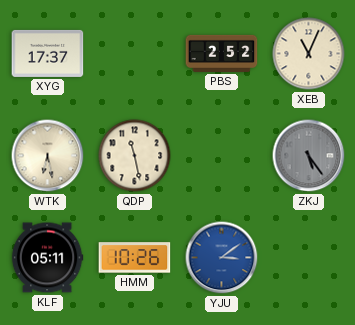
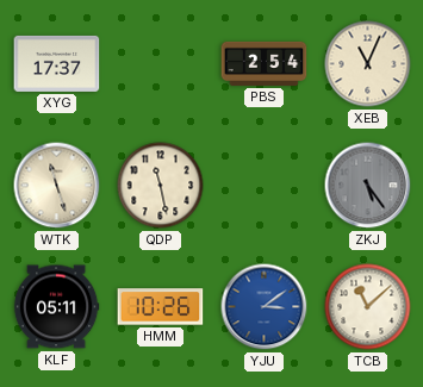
PBS: 2:52 -> 2:54 (265, 63)
WTK: 6:28 -> 11:27 (57, 186)
TCB: none -> 11:08 (368, 307)
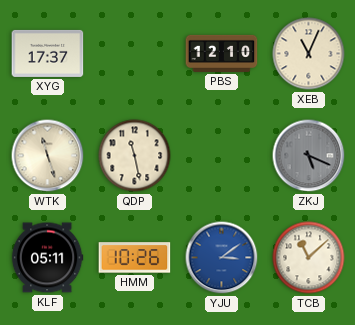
PBS: 2:54 -> 12:10 (222, 53)
ZKJ: 5:24 -> 5:19 (309, 156)
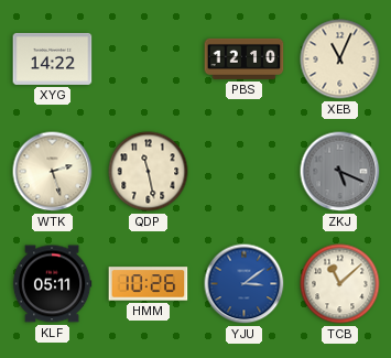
XYG: 17:37 -> 14:22 (53, 58)
WTK: 11:27 -> 2:27 (53, 172)
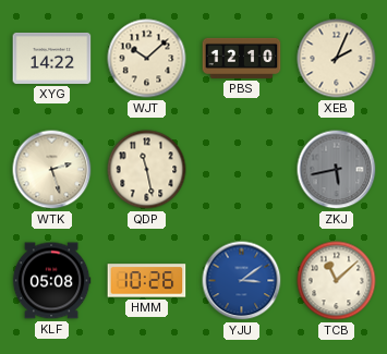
WJT: none -> 10:08 (147, 59)
XEB: 11:04 -> 2:04 (337, 59)
ZKJ: 5:19 -> 5:43 (337, 170)
KLF: 05:11 -> 05:08 (51, 281)
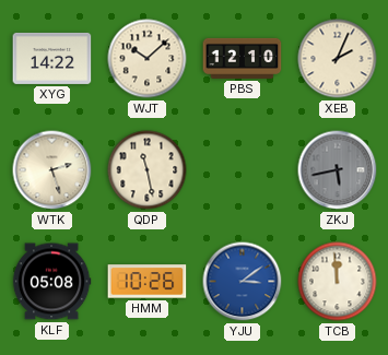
TCB: 11:08 -> 11:59 (338, 282)
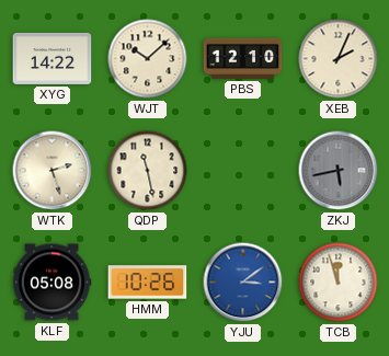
TCB: 11:59 -> 11:57 (339, 283)
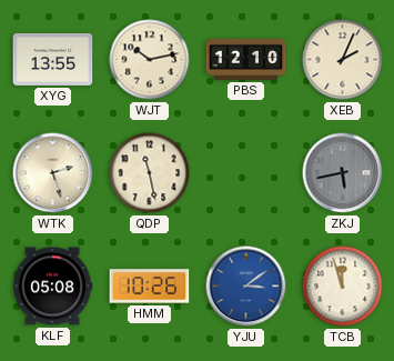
XYG: 14:22 -> 13:55 (53, 59)
WJT: 10:08 -> 10:13 (150, 60)
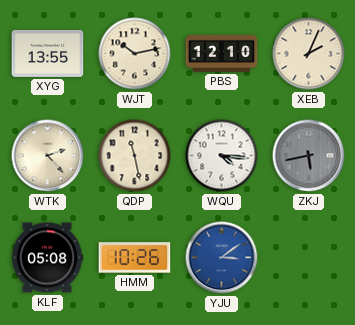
WTK: 2:27 -> 2:23 (48, 156)
WQU: none -> 4:16 (222, 156)
TCB: 11:57 -> none (343, 287)
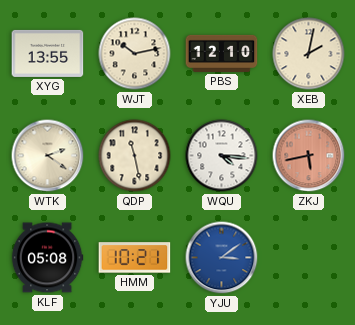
XEB: 2:04 -> 2:02 (309, 54)
WTK: 2:23 -> 2:21 (48, 156)
ZKJ dial: grey -> salmon (309, 156)
HMM: 10:26 -> 10:21 (135, 258)
